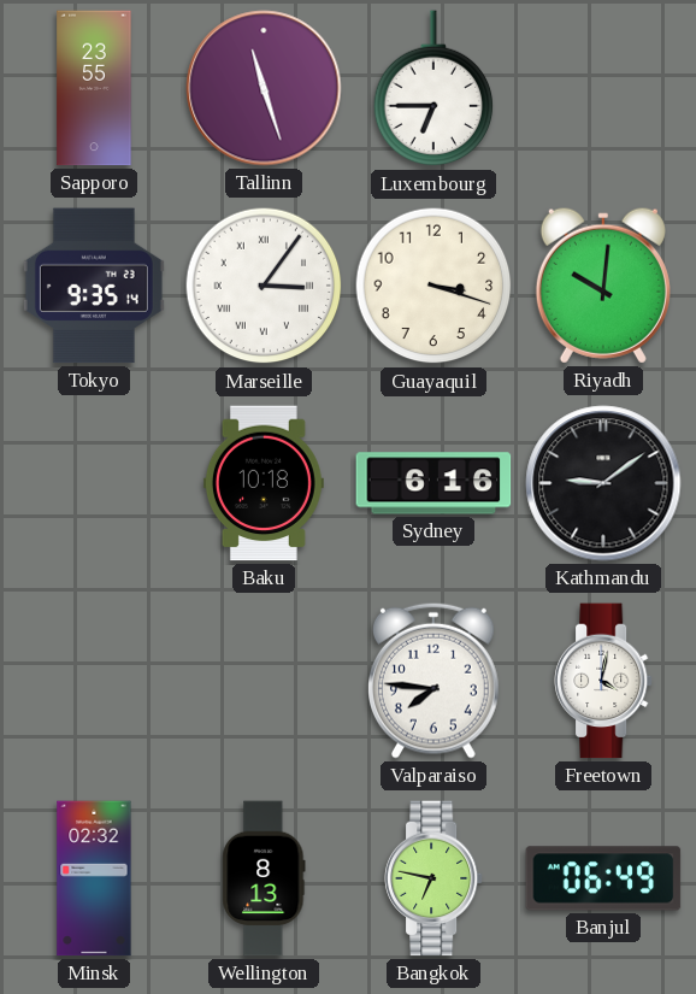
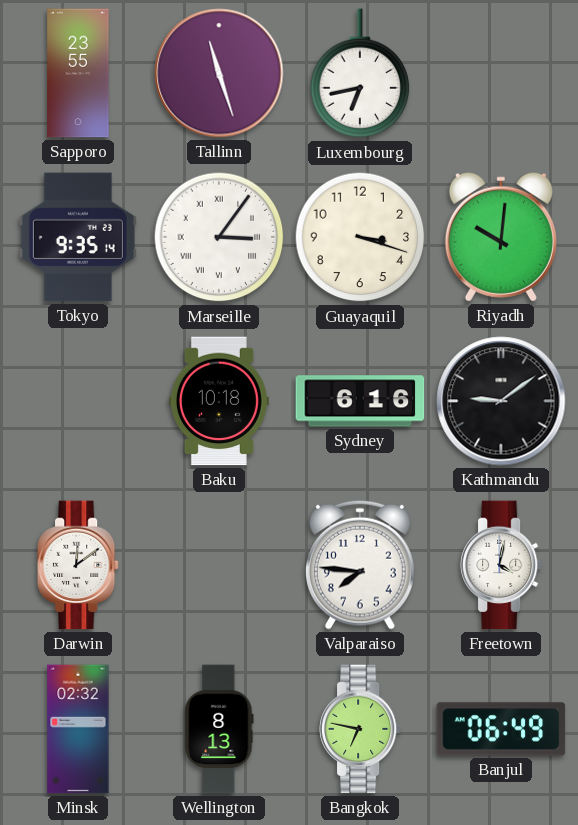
Luxembourg: 6:45 -> 6:43 (360, 74)
Darwin: none -> 12:09 (78, 565)
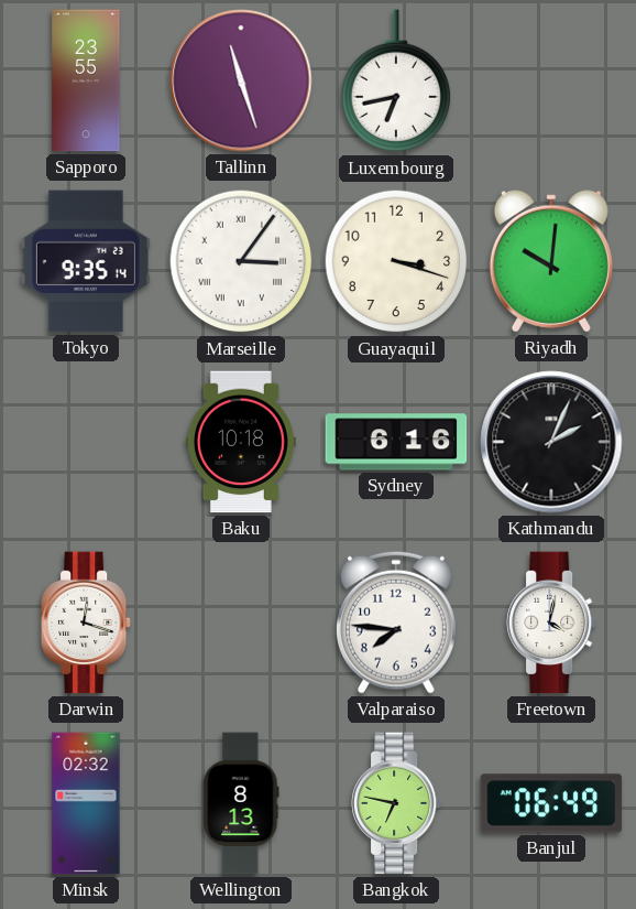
Kathmandu: 9:09 -> 2:04 (551, 442)
Darwin: 12:09 -> 12:18 (86, 623)
